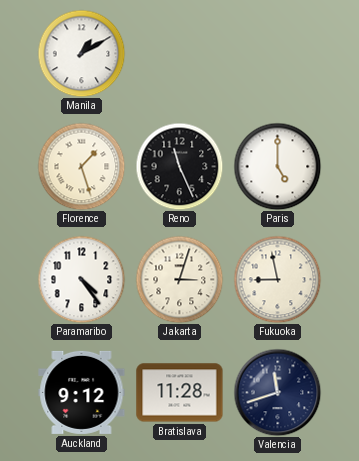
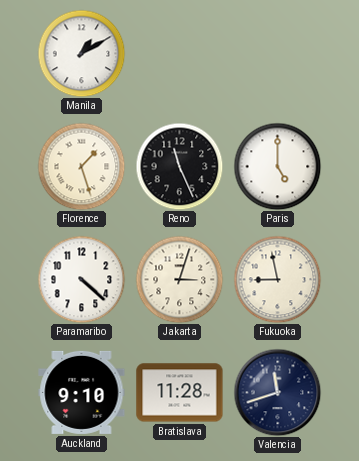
Paramaribo: 4:24 -> 4:22 (81, 279)
Auckland: 9:12 -> 9:10 (82, 392)
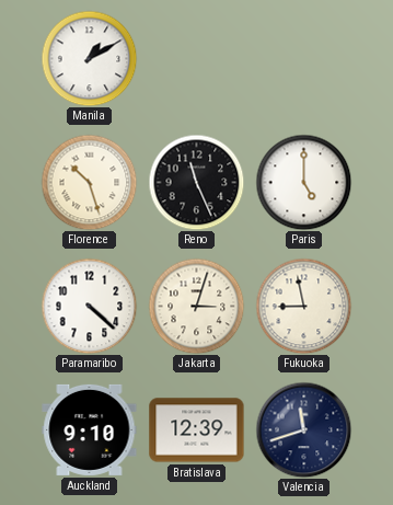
Florence: 1:27 -> 10:27 (89, 182)
Bratislava: 11:28 -> 12:39 (197, 431)
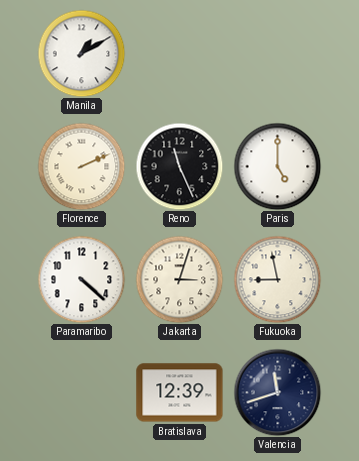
Florence: 10:27 -> 2:11 (81, 166)
Auckland: 9:10 -> none (90, 429)
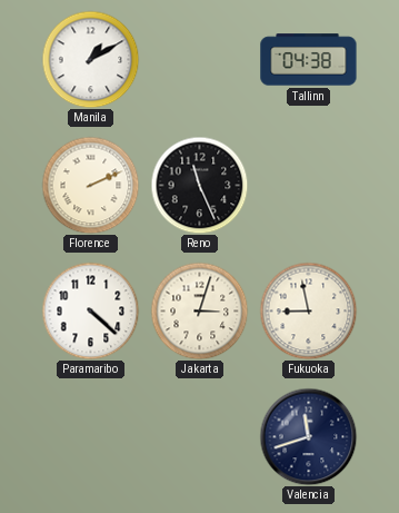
Tallinn: none -> 04:38 (309, 60)
Paris: 5:00 -> none (277, 166)
Bratislava: 12:39 -> none (180, 393)
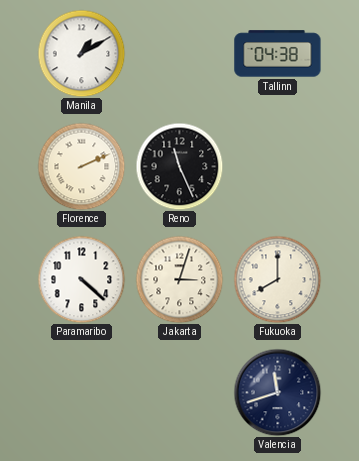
Fukuoka: 8:58 -> 8:00 (277, 279)
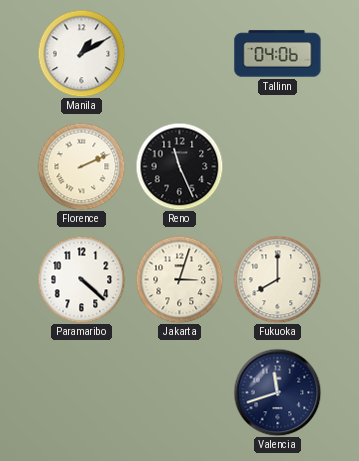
Tallinn: 04:38 -> 04:06 (278, 54)
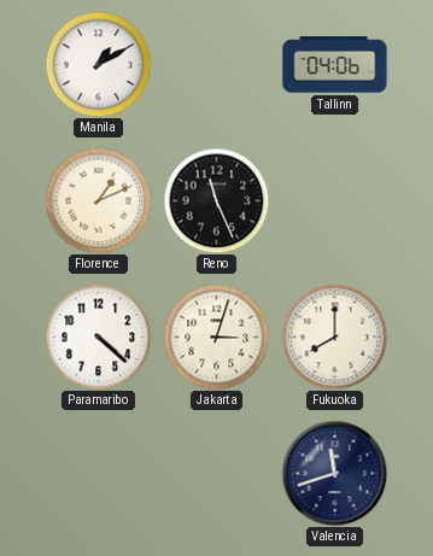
Florence: 2:11 -> 1:11 (98, 200)
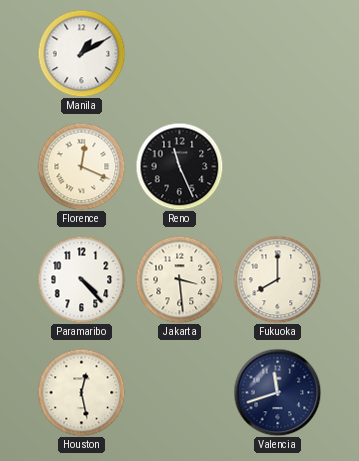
Tallinn: 04:06 -> none (335, 65)
Florence: 1:11 -> 12:19 (81, 166)
Paramaribo: 4:22 -> 4:23 (81, 279)
Jakarta: 3:03 -> 3:29 (179, 279)
Houston: none -> 12:28 (81, 392)
